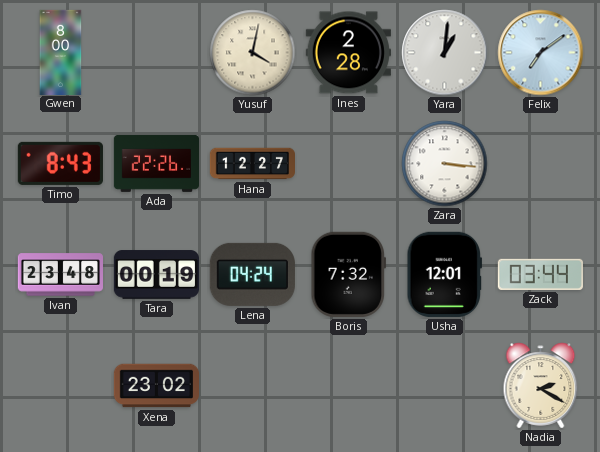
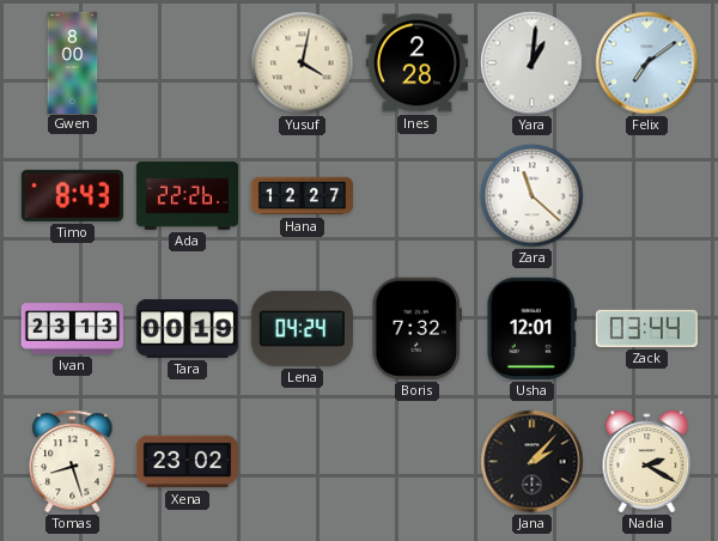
Zara: 3:16 -> 11:22 (533, 196)
Ivan: 23:48 -> 23:13 (72, 329)
Tomas: none -> 8:27 (73, 462)
Jana: none -> 2:07 (533, 462)
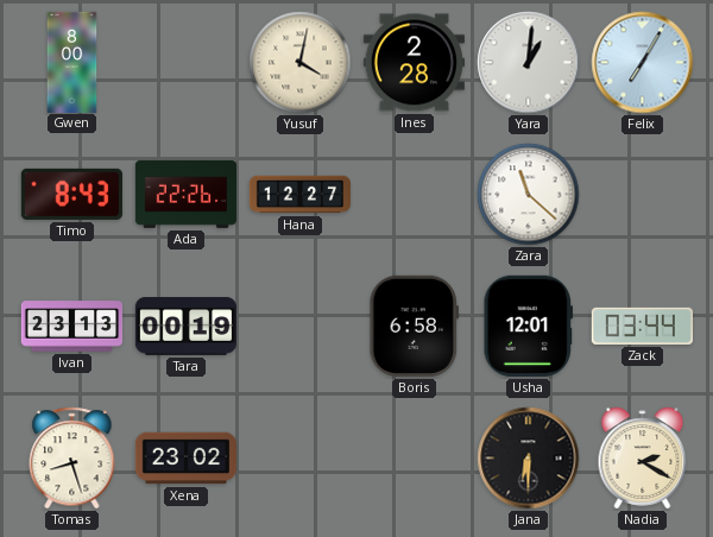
Felix: 7:09 -> 7:05 (643, 63)
Lena: 04:24 -> none (302, 328)
Boris: 7:32 -> 6:58 (414, 326)
Jana: 2:07 -> 6:30 (529, 459)
